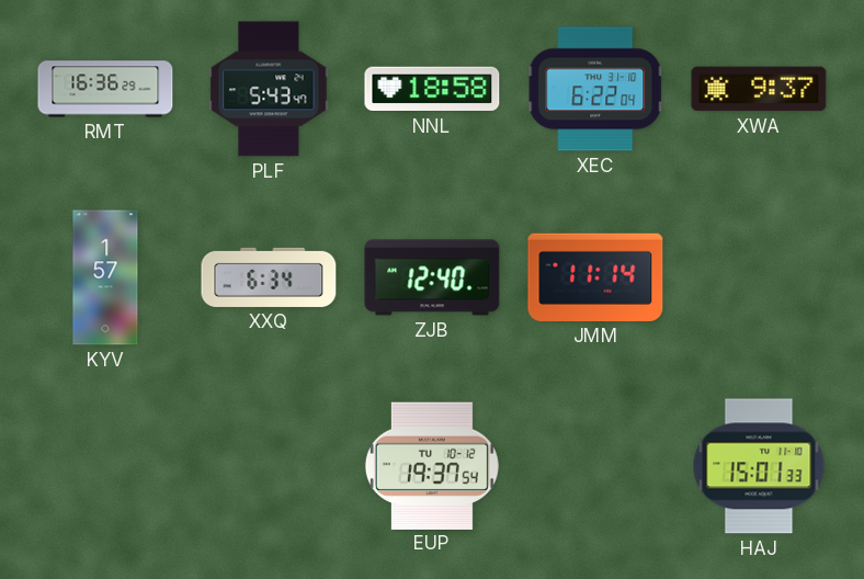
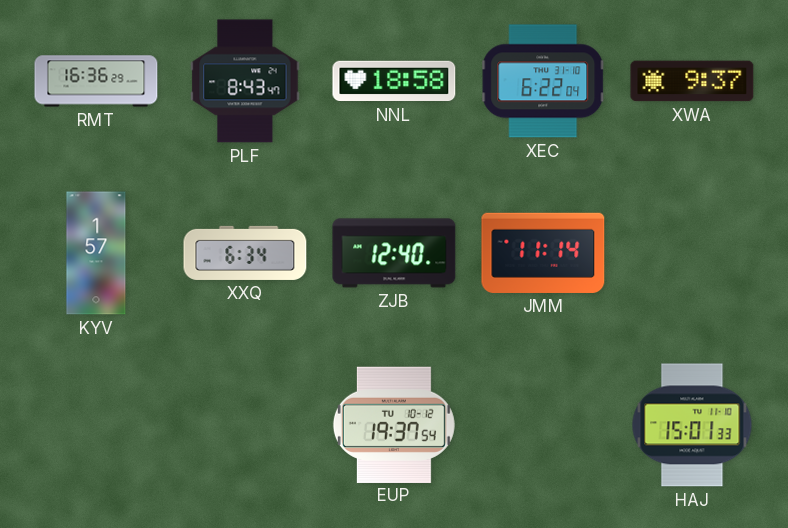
PLF: 5:43 -> 8:43 (245, 81)
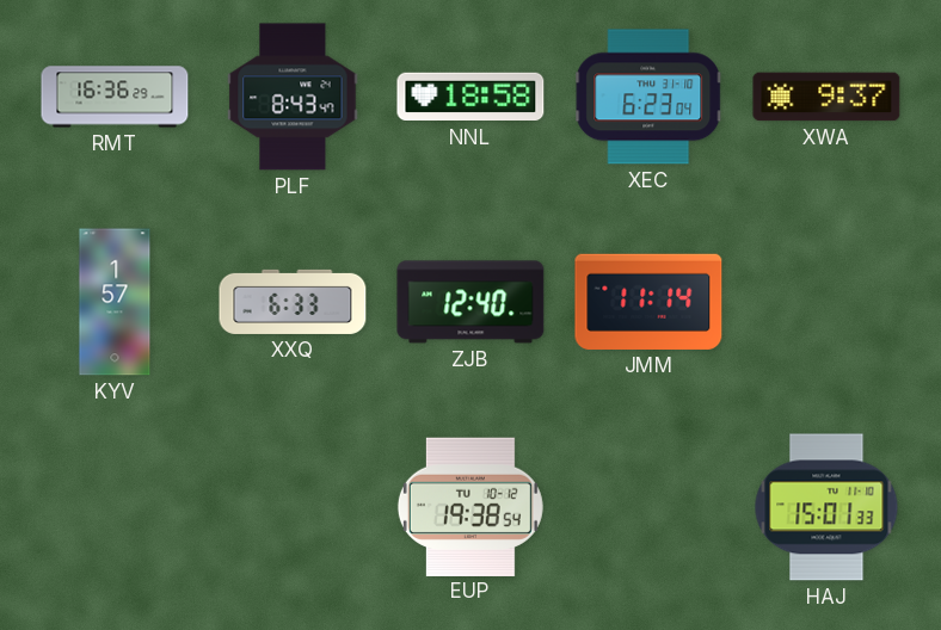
XEC: 6:22 -> 6:23 (650, 97)
XXQ: 6:34 -> 6:33 (293, 302)
EUP: 19:37 -> 19:38 (470, 506)
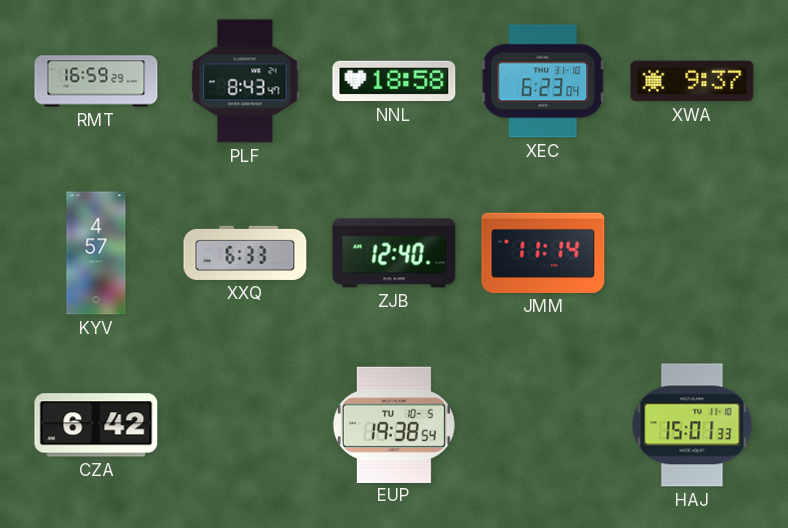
RMT: 16:36 -> 16:59 (96, 81)
KYV: 1:57 -> 4:57 (96, 253)
CZA: none -> 6:42 (96, 425)
EUP date: TU 10-12 -> TU 10-5 (394, 424)
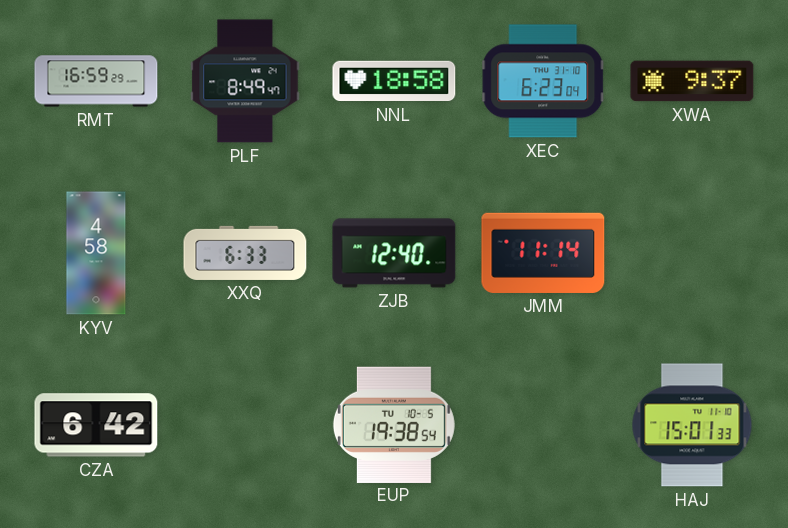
PLF: 8:43 -> 8:49 (245, 81)
KYV: 4:57 -> 4:58 (96, 253)
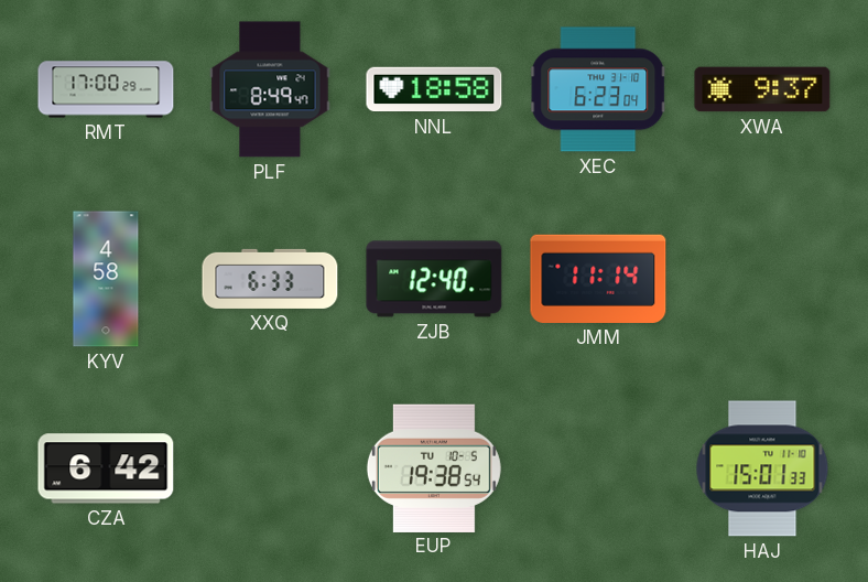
RMT: 16:59 -> 17:00 (106, 89)
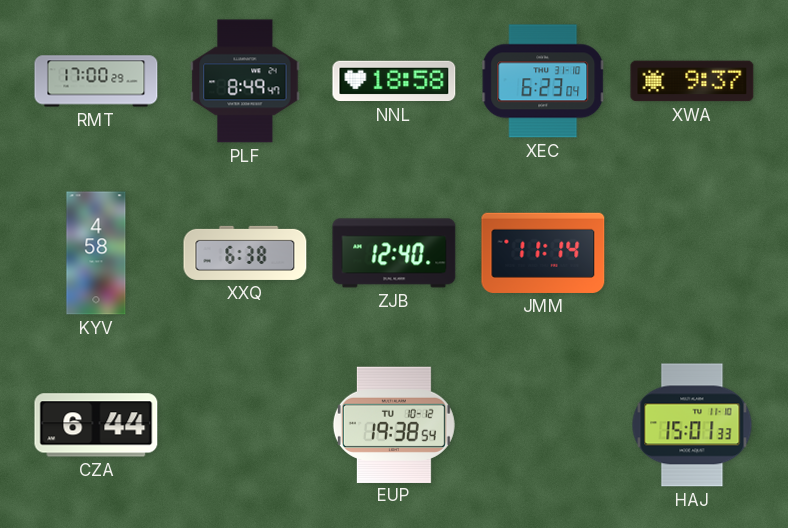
XXQ: 6:33 -> 6:38 (245, 253)
CZA: 6:42 -> 6:44 (96, 425)
EUP date: TU 10-5 -> TU 10-12 (394, 424)
